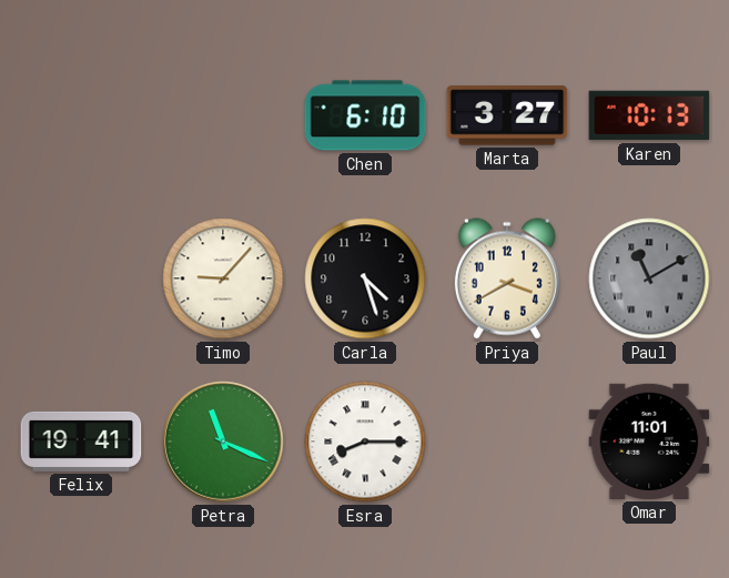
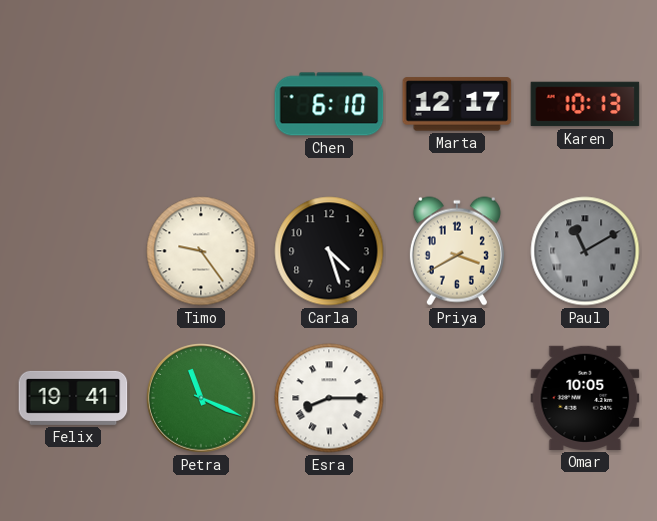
Marta: 3:27 -> 12:17 (457, 104)
Timo: 9:07 -> 9:24 (201, 251)
Omar: 11:01 -> 10:05 (585, 398)
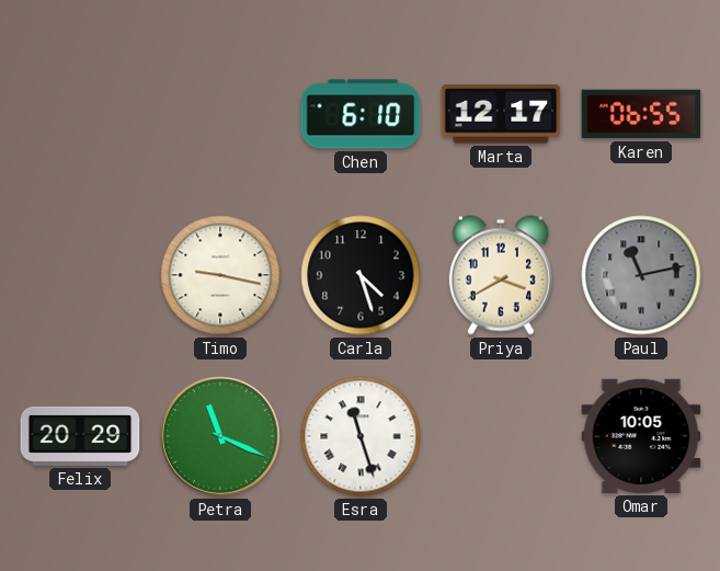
Karen: 10:13 -> 06:55 (641, 114)
Timo: 9:24 -> 9:17 (220, 275)
Paul: 11:10 -> 11:13 (641, 275)
Felix: 19:41 -> 20:29 (80, 436)
Esra: 8:15 -> 11:27 (361, 436)
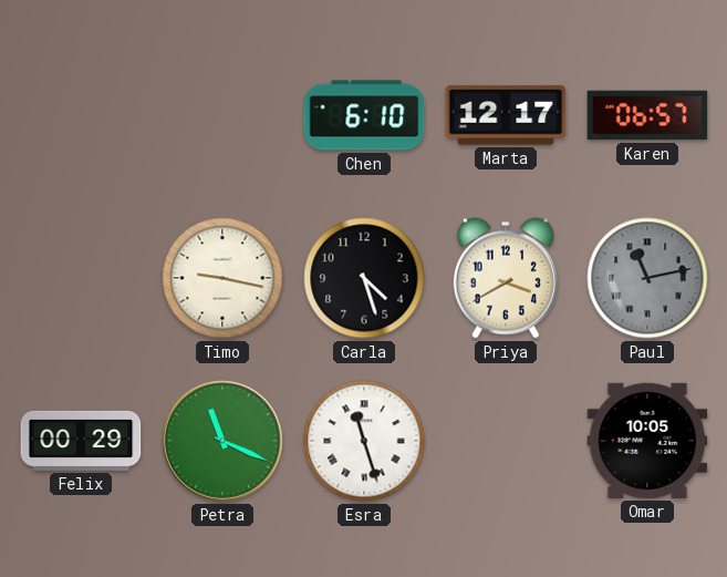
Karen: 06:55 -> 06:57 (647, 115)
Felix: 20:29 -> 00:29 (81, 441)
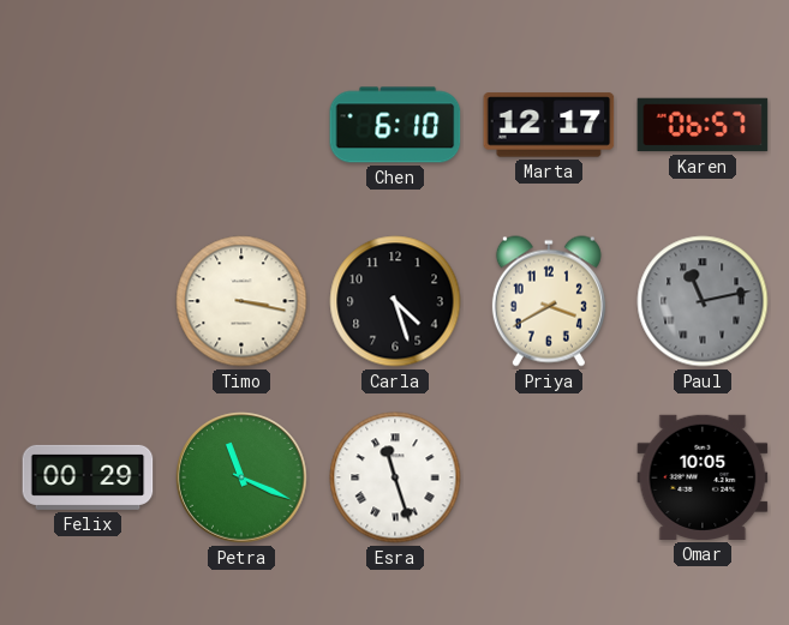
Timo: 9:17 -> 3:17 (241, 301)
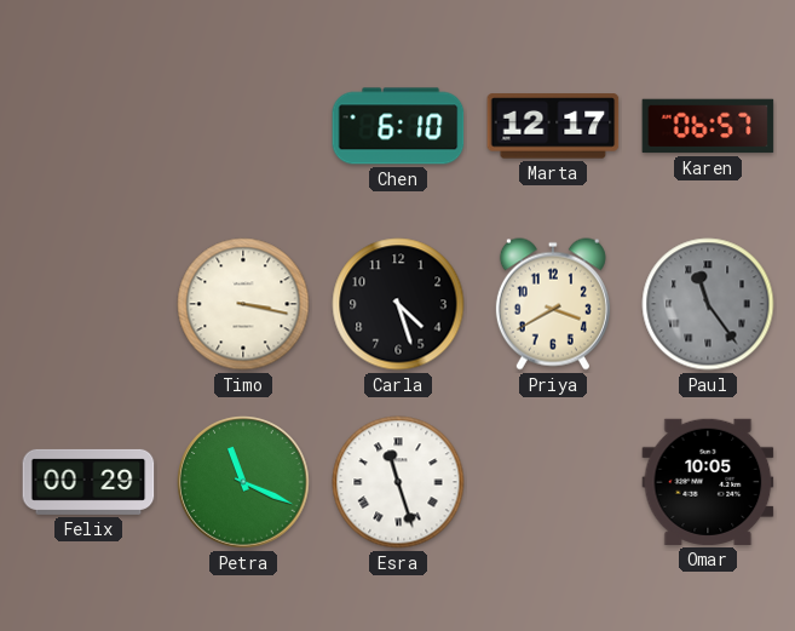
Paul: 11:13 -> 11:24 (708, 304)
